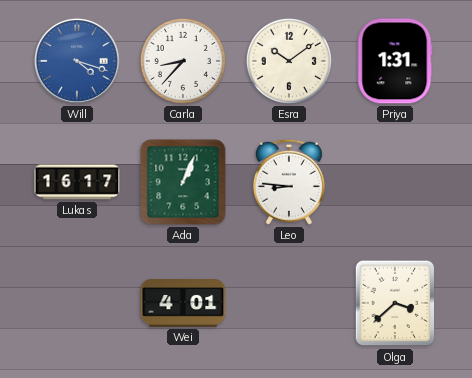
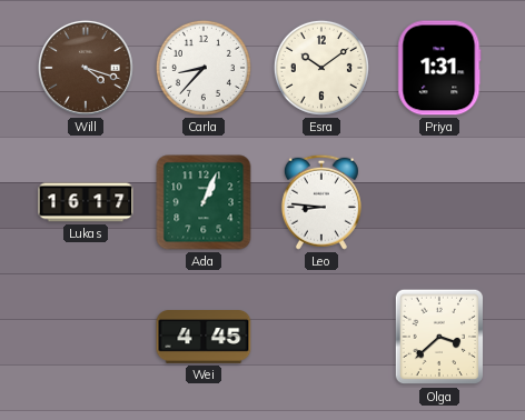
Will dial: blue -> brown (86, 68)
Wei: 4:01 -> 4:45 (204, 338)
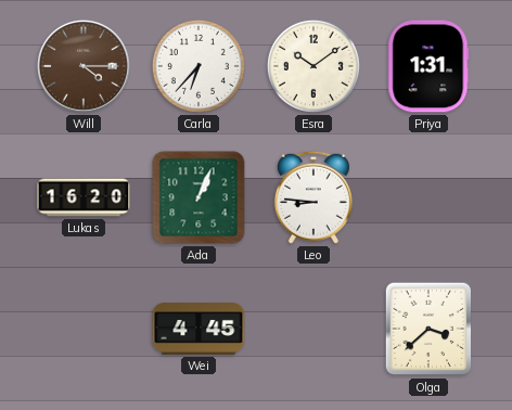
Will: 4:18 -> 4:15 (84, 66)
Carla: 8:37 -> 6:37 (199, 66)
Lukas: 16:17 -> 16:20 (84, 197)
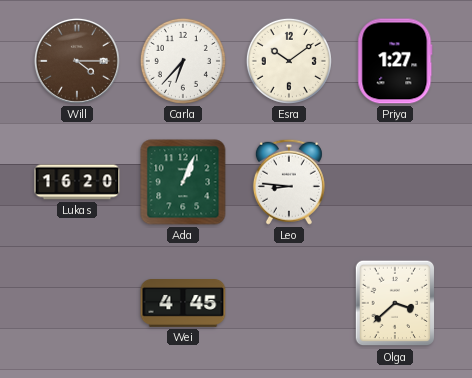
Priya: 1:31 -> 1:27 (395, 61)
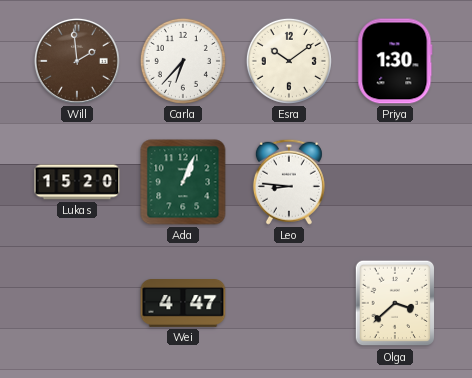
Will: 4:15 -> 1:59 (77, 61)
Priya: 1:27 -> 1:30 (395, 61)
Lukas: 16:20 -> 15:20 (77, 182)
Wei: 4:45 -> 4:47 (183, 304)
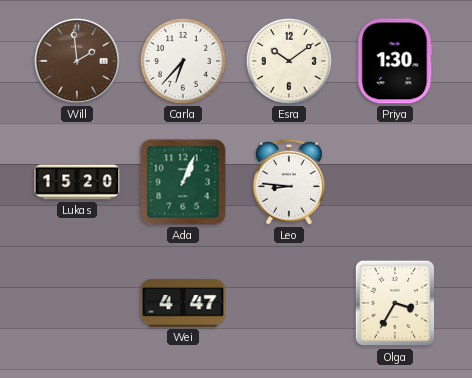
Olga: 3:38 -> 3:35 (395, 303)
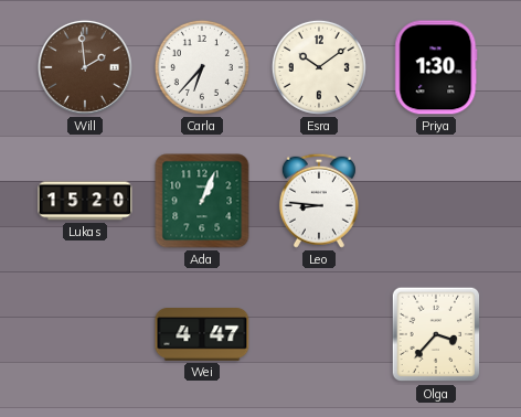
Olga: 3:35 -> 3:37 (436, 334)
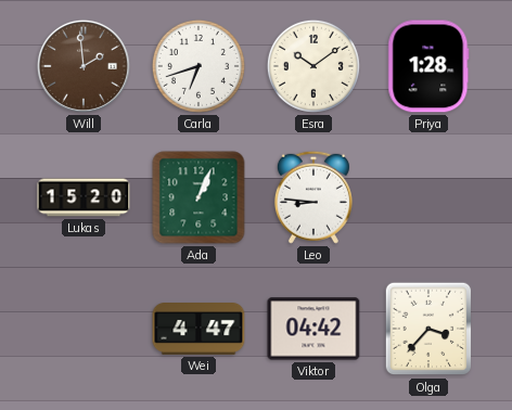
Carla: 6:37 -> 6:42 (199, 66)
Priya: 1:30 -> 1:28 (428, 66)
Viktor: none -> 04:42 (313, 329)
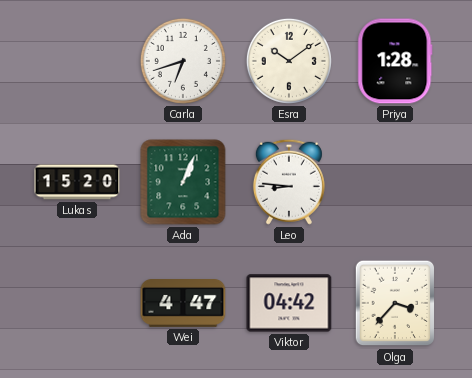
Will: 1:59 -> none (84, 66)
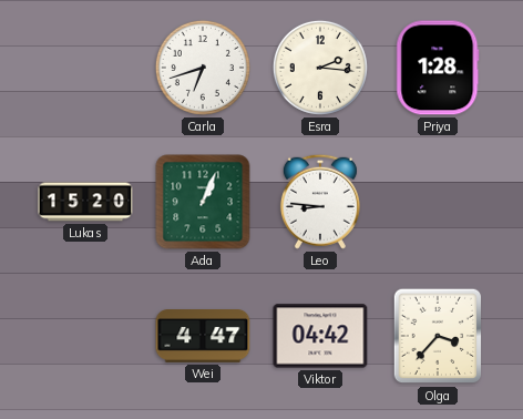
Esra: 10:09 -> 2:16 (320, 68)
